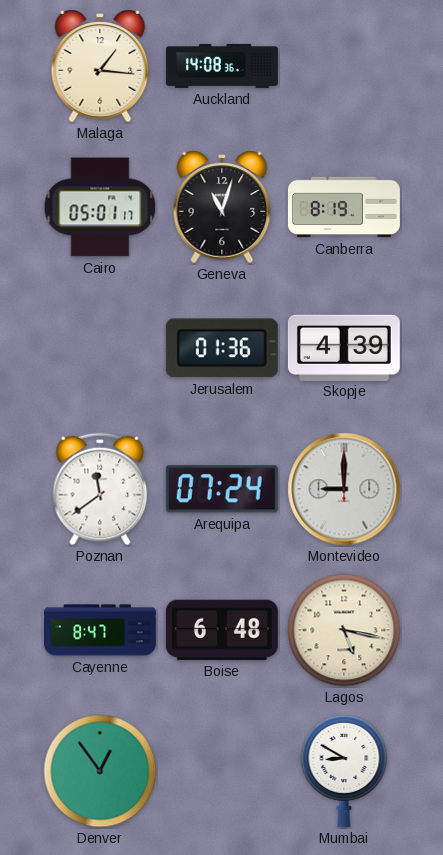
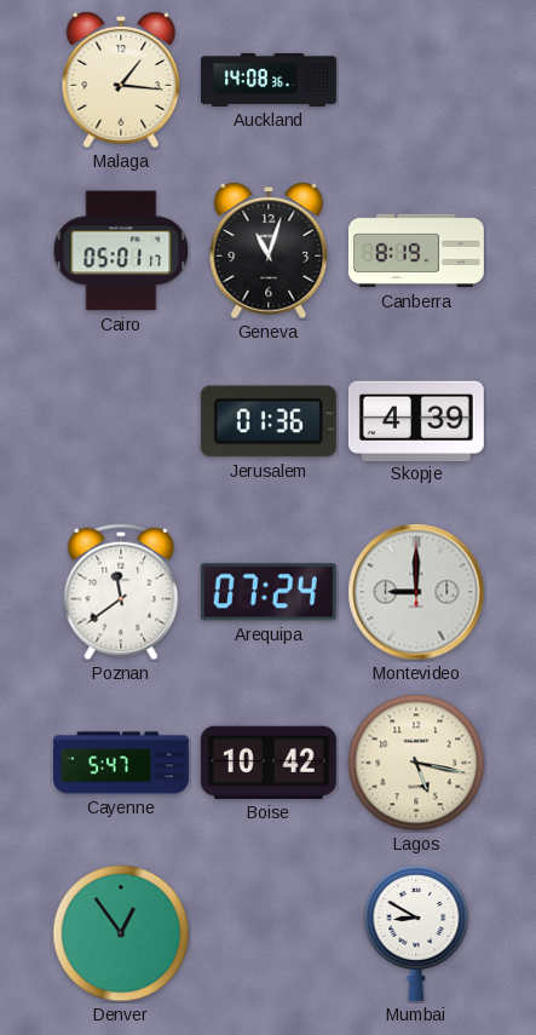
Cayenne: 8:47 -> 5:47 (122, 763)
Boise: 6:48 -> 10:42 (269, 763)
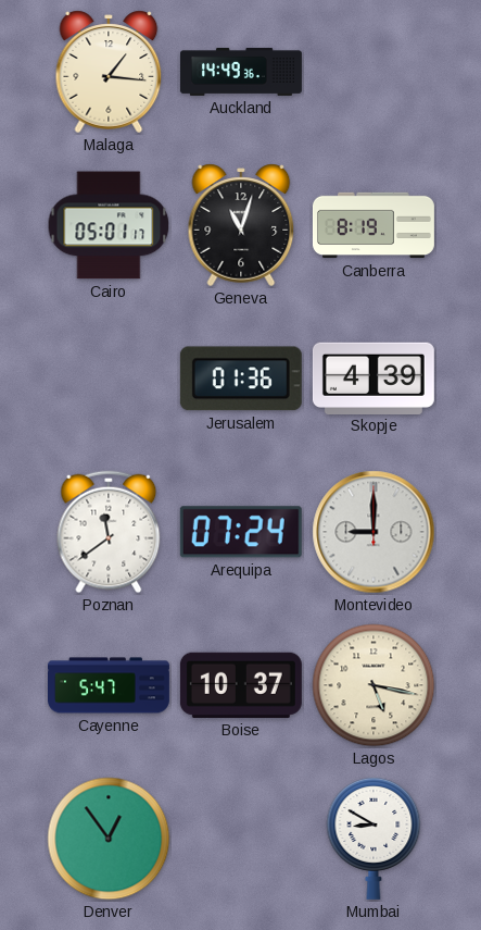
Auckland: 14:08 -> 14:49 (241, 72)
Boise: 10:42 -> 10:37 (241, 685)
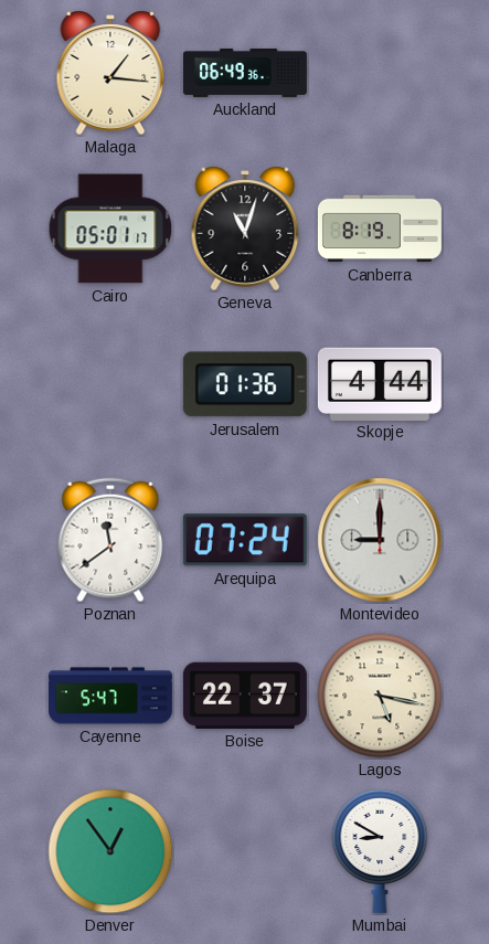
Auckland: 14:49 -> 06:49 (245, 73)
Skopje: 4:39 -> 4:44 (380, 383)
Boise: 10:37 -> 22:37 (245, 696)
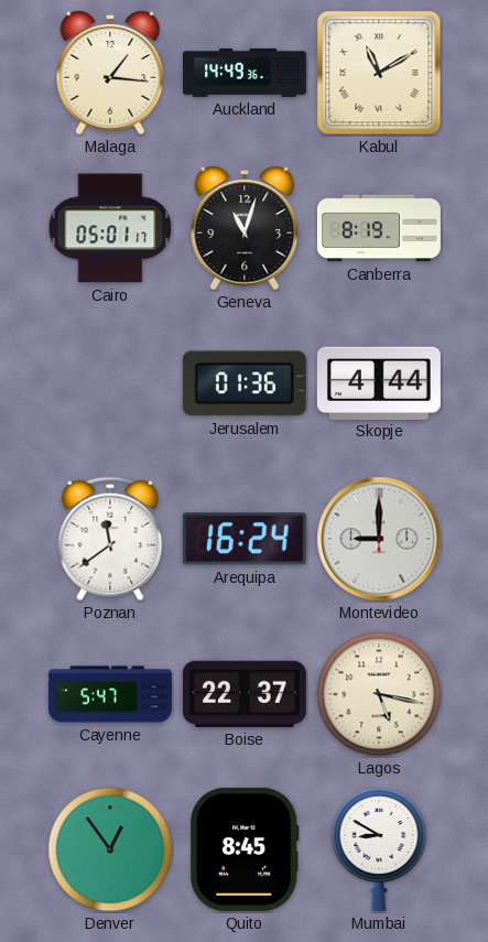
Auckland: 06:49 -> 14:49 (245, 73)
Kabul: none -> 11:10 (379, 73)
Arequipa: 07:24 -> 16:24 (245, 539)
Quito: none -> 8:45 (245, 849)
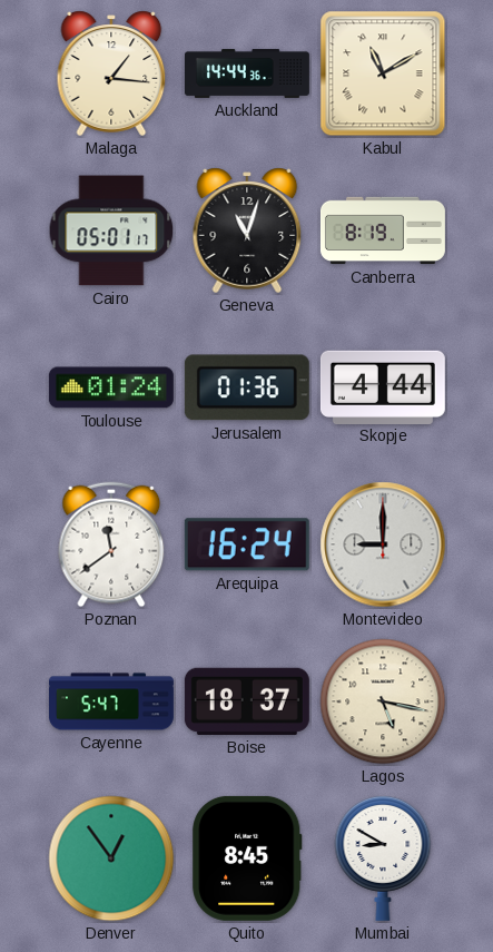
Auckland: 14:49 -> 14:44 (247, 73)
Toulouse: none -> 01:24 (111, 387)
Boise: 22:37 -> 18:37 (247, 701)
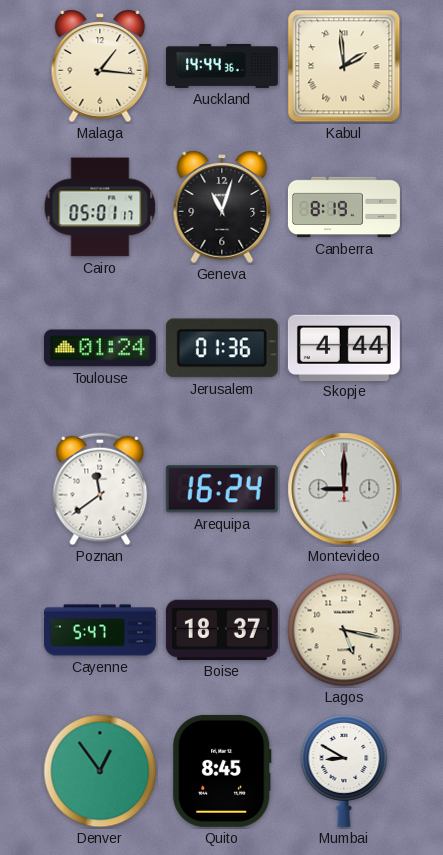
Kabul: 11:10 -> 1:59 (344, 66)
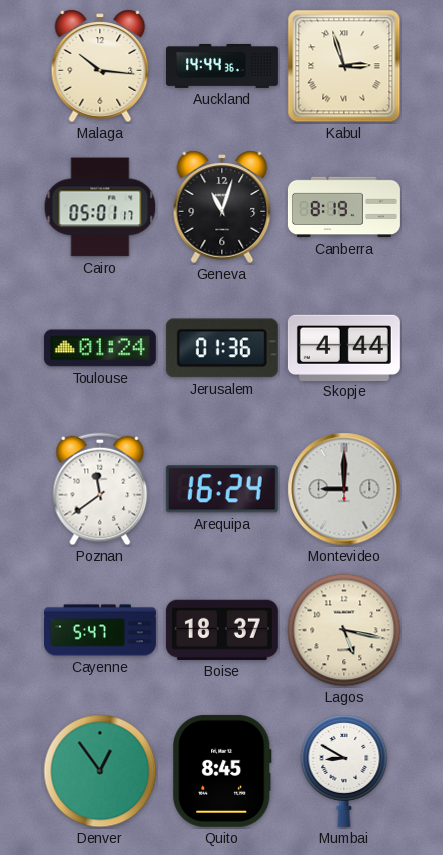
Malaga: 1:16 -> 10:16 (100, 66)
Kabul: 1:59 -> 2:57 (344, 66)
